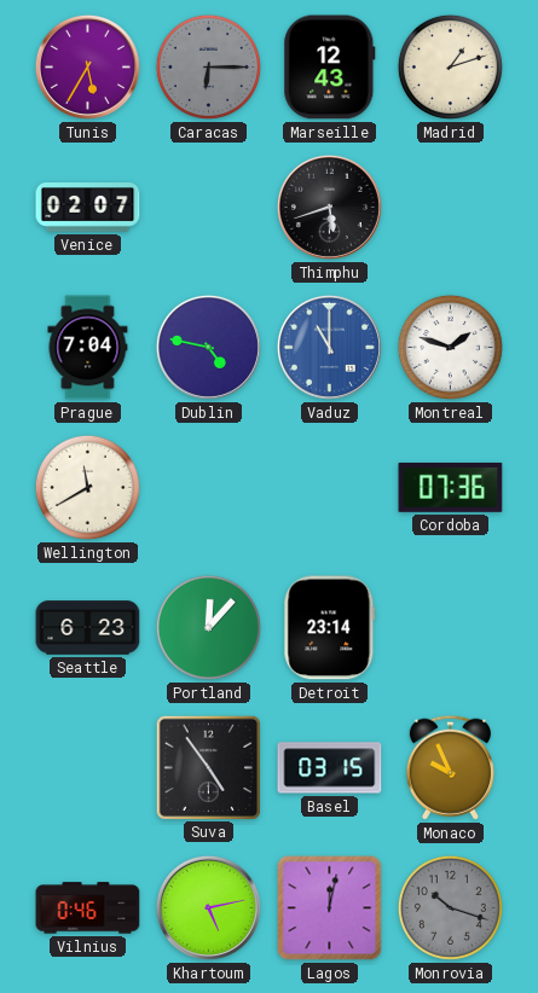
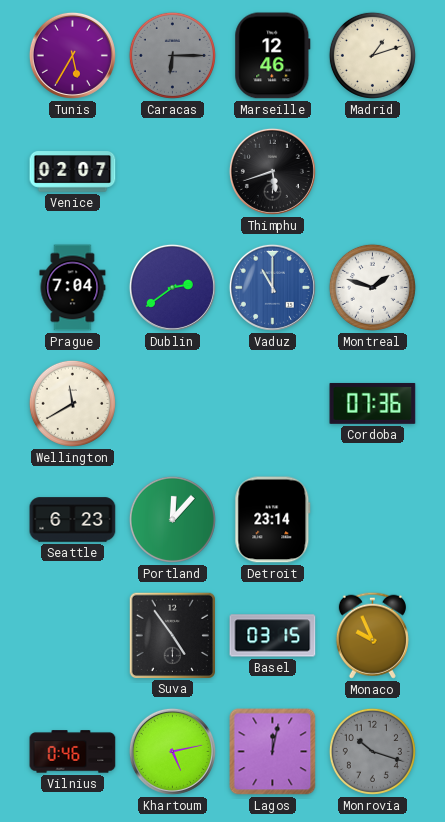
Marseille: 12:43 -> 12:46 (273, 56)
Dublin: 4:47 -> 2:39 (172, 287)
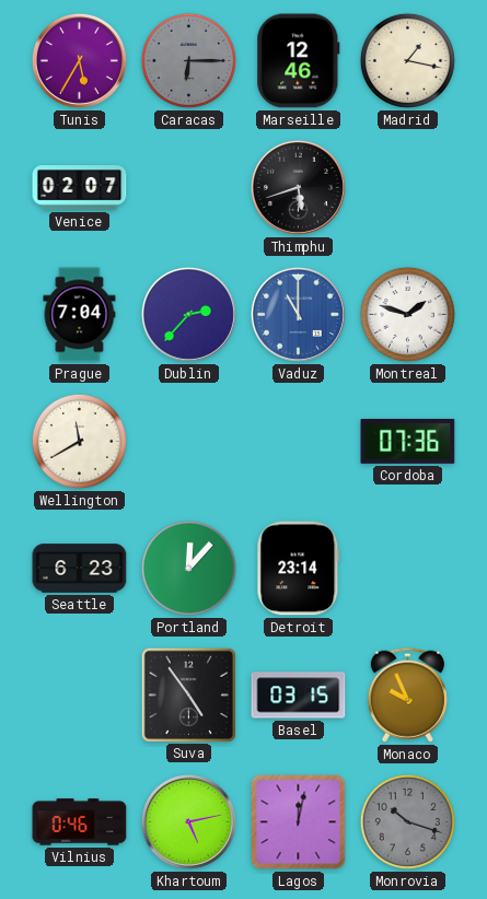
Madrid: 1:12 -> 1:17 (407, 60)
Dublin: 2:39 -> 2:37 (188, 314)
